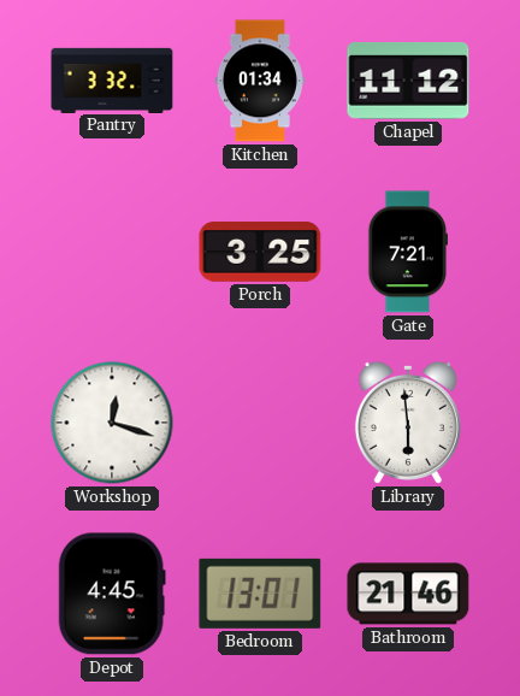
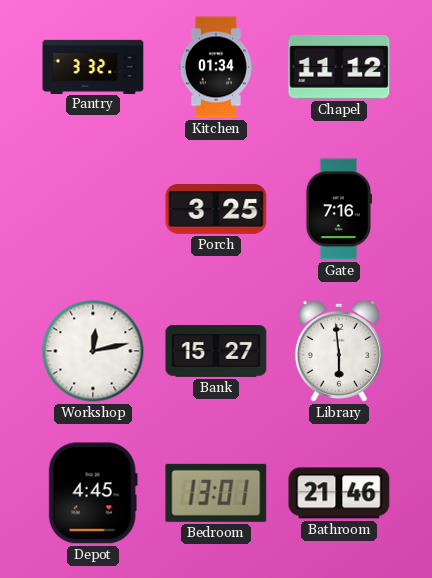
Gate: 7:21 -> 7:16 (338, 209)
Workshop: 12:18 -> 12:13 (93, 351)
Bank: none -> 15:27 (216, 351)
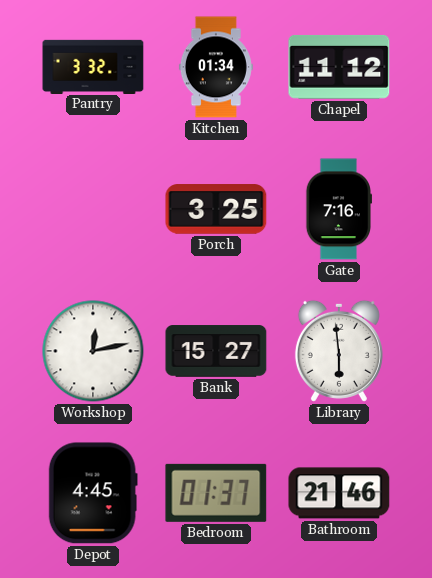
Bedroom: 13:01 -> 01:37 (216, 493)
